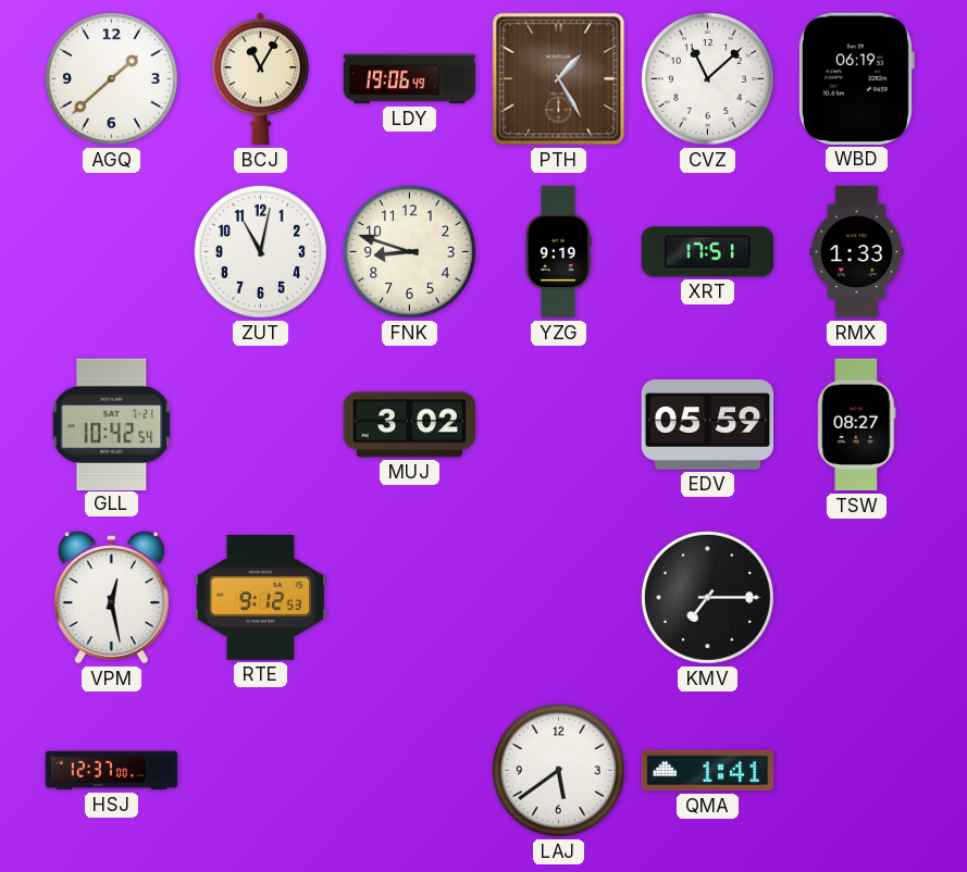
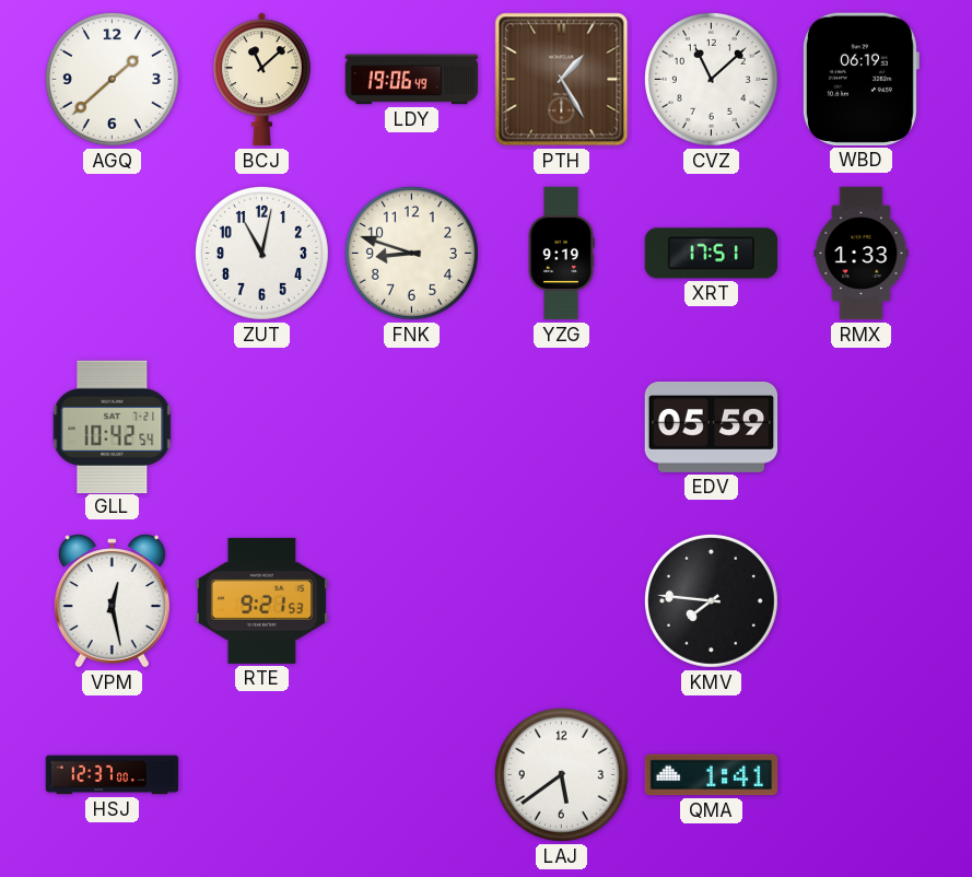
BCJ: 11:05 -> 11:08 (261, 80)
MUJ: 3:02 -> none (410, 425)
TSW: 08:27 -> none (857, 425)
RTE: 9:12 -> 9:21 (262, 600)
KMV: 7:15 -> 7:46 (711, 600)
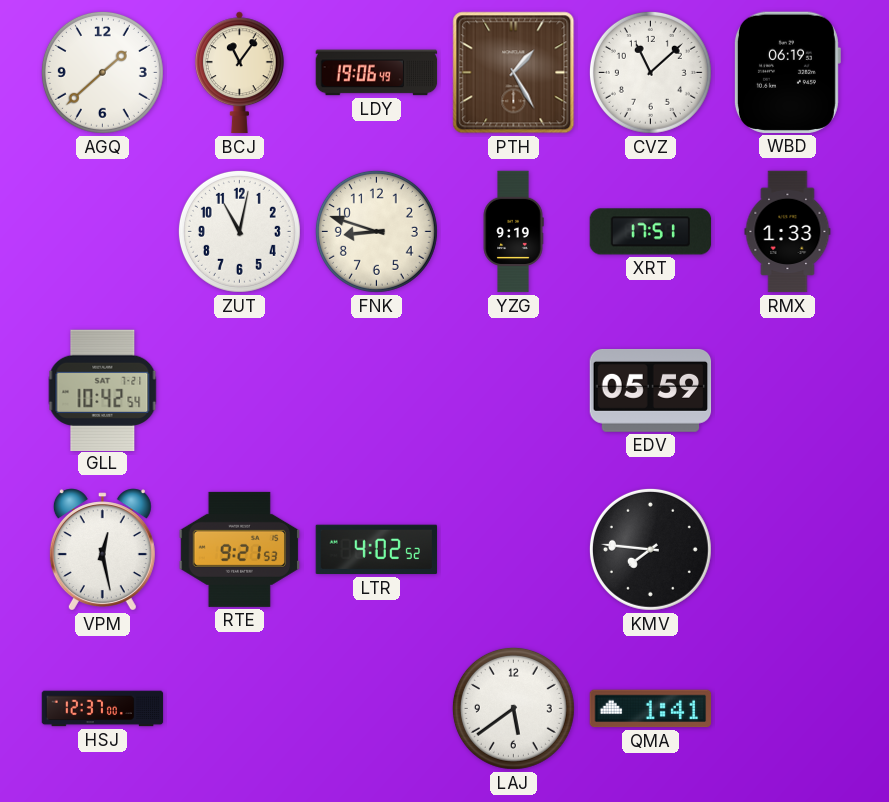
BCJ: 11:08 -> 11:06 (239, 73)
LTR: none -> 4:02 (377, 550)
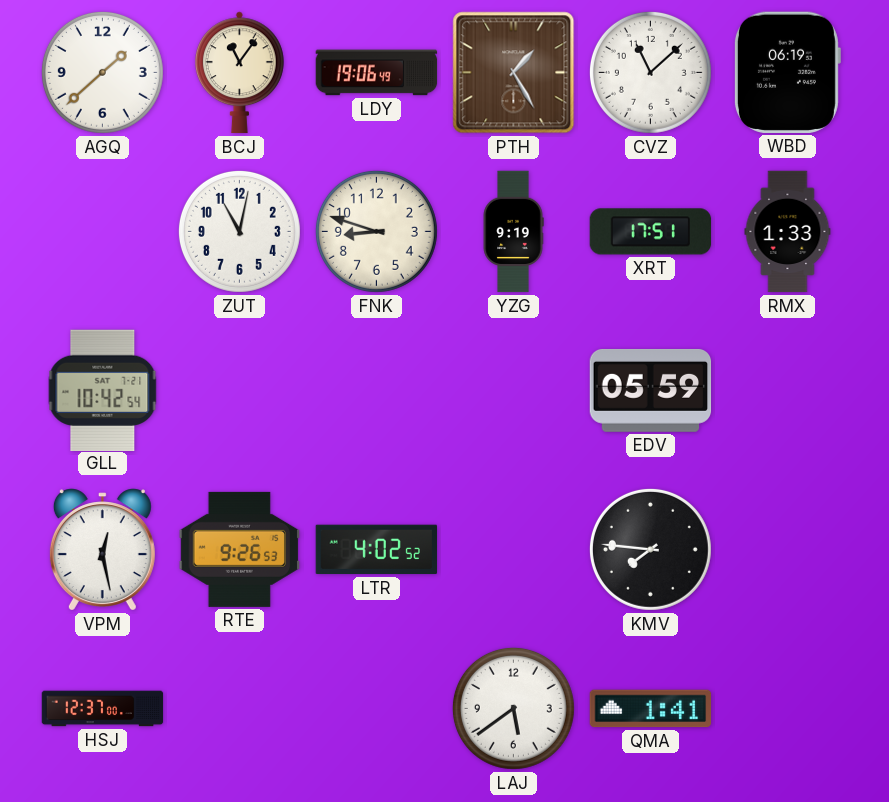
RTE: 9:21 -> 9:26 (240, 549)
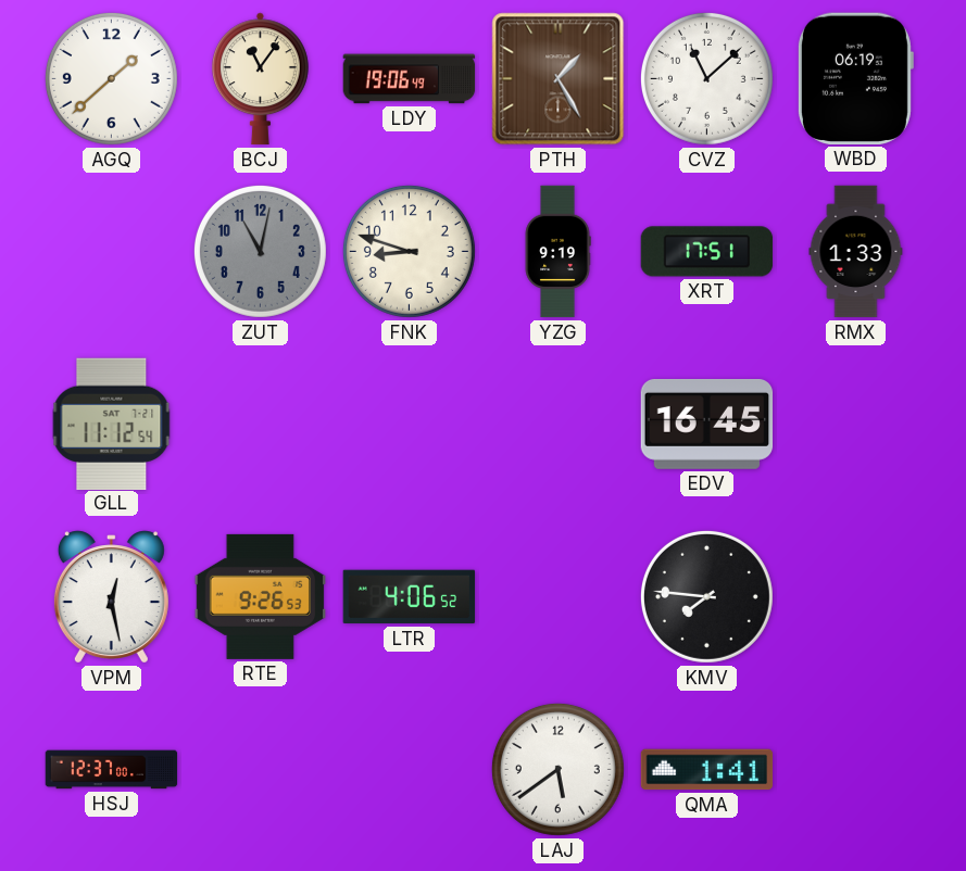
ZUT dial: white -> grey (260, 251)
GLL: 10:42 -> 11:12 (112, 424)
EDV: 05:59 -> 16:45 (707, 424)
LTR: 4:02 -> 4:06 (410, 597)
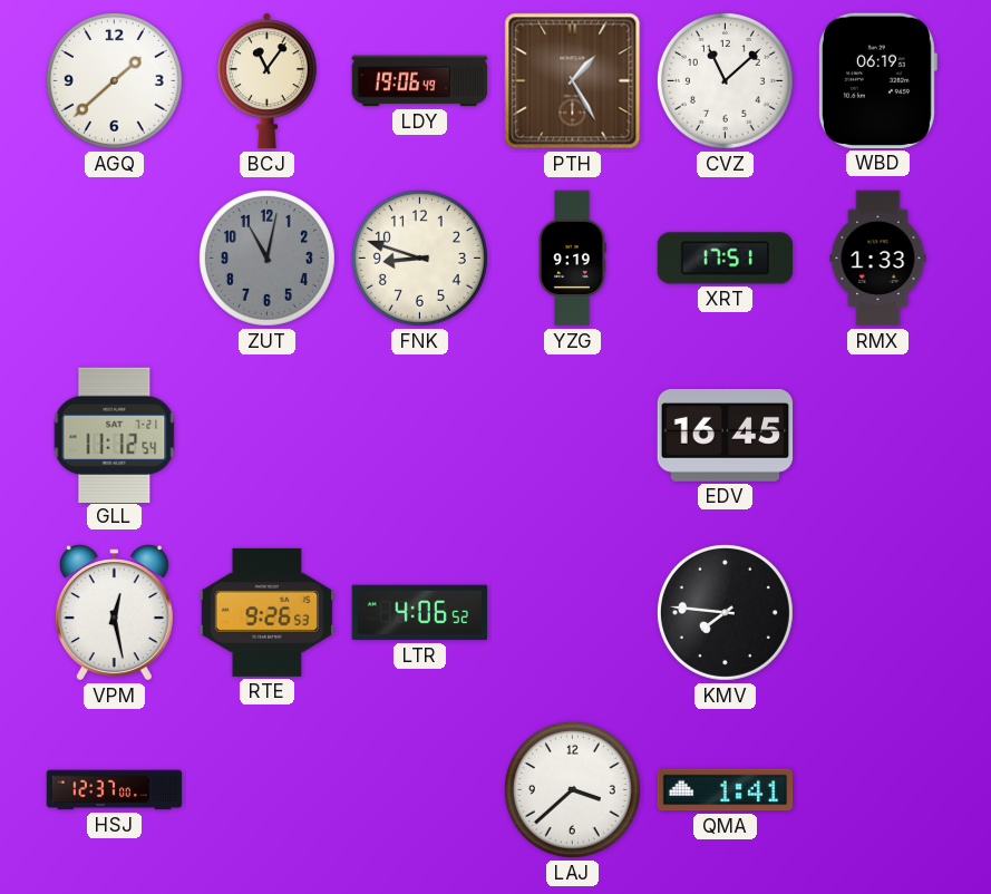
LAJ: 5:39 -> 3:38 (572, 789)
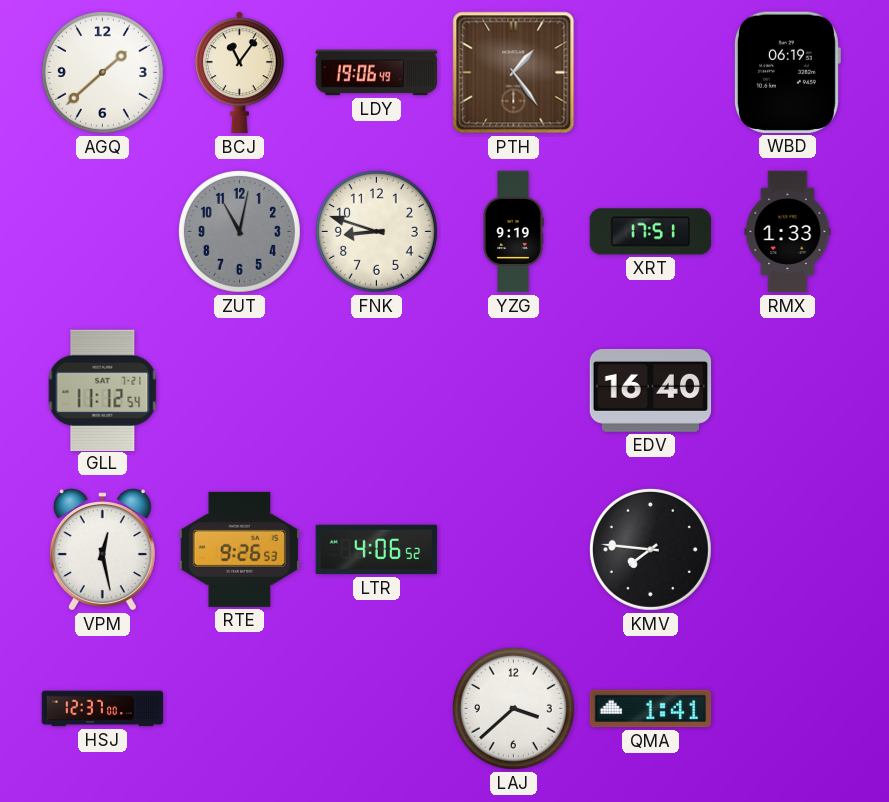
PTH: 1:25 -> 1:24 (514, 73)
CVZ: 11:08 -> none (725, 80)
EDV: 16:45 -> 16:40 (651, 390)
